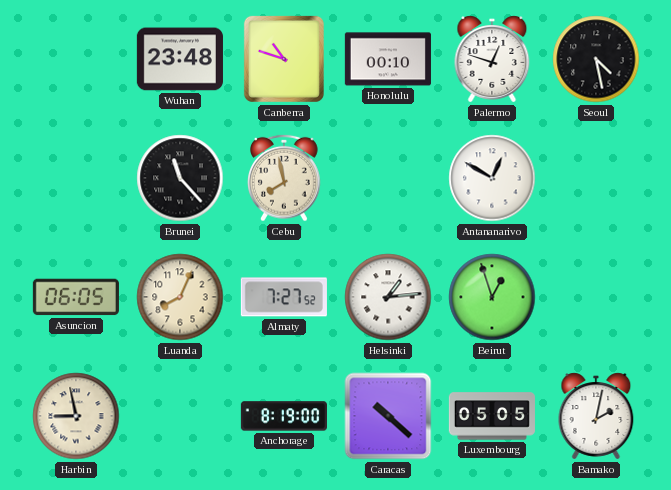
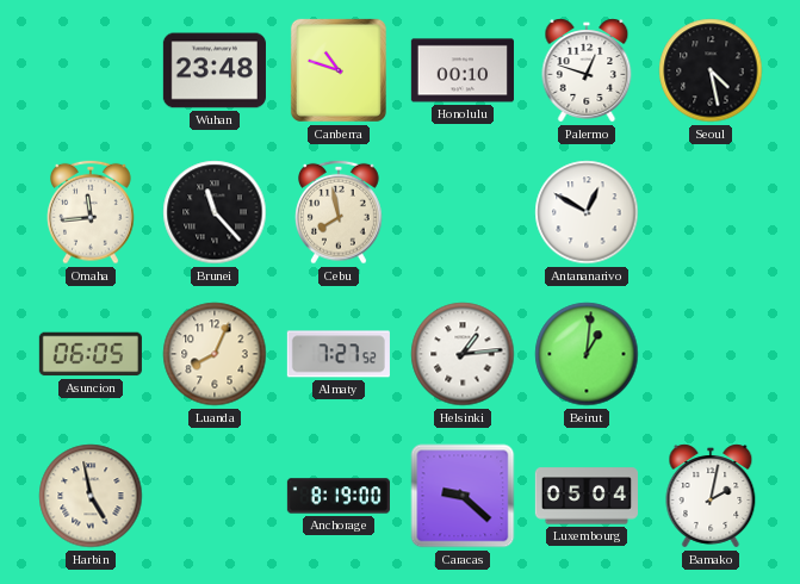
Omaha: none -> 11:44 (92, 212)
Beirut: 12:57 -> 1:01 (587, 354)
Harbin: 8:58 -> 4:58 (91, 496)
Caracas: 10:22 -> 9:22 (463, 496)
Luxembourg: 05:05 -> 05:04 (587, 496)
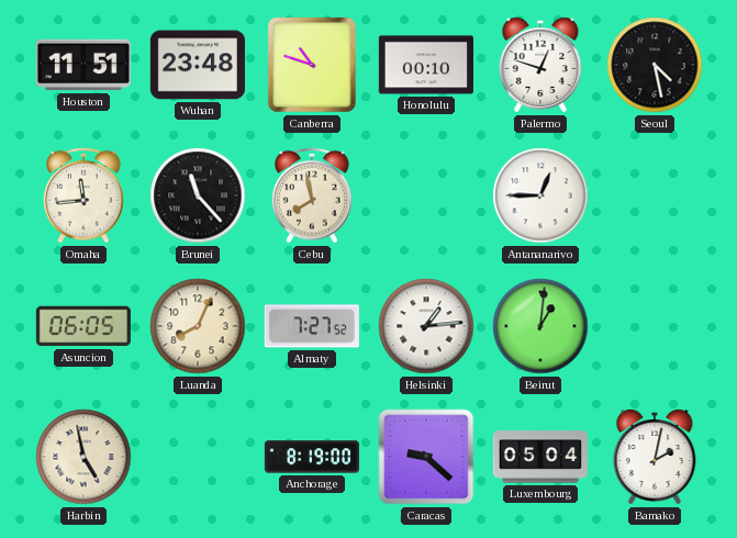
Houston: none -> 11:51 (83, 65)
Antananarivo: 12:50 -> 12:45 (540, 195)
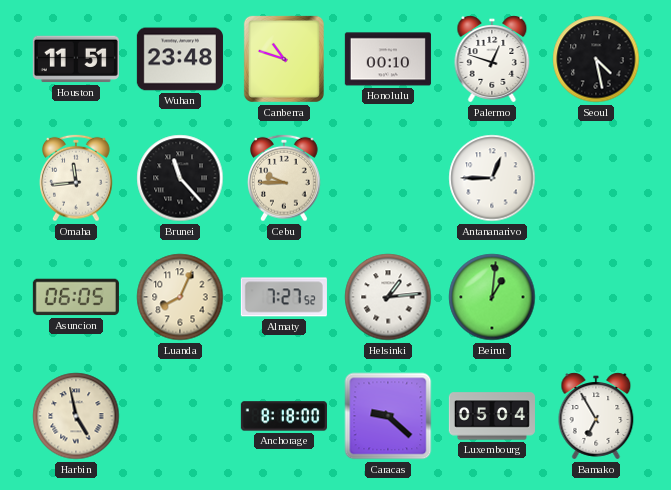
Cebu: 7:58 -> 9:45 (285, 178)
Anchorage: 8:19 -> 8:18 (284, 416)
Bamako: 2:02 -> 6:55 (596, 416)
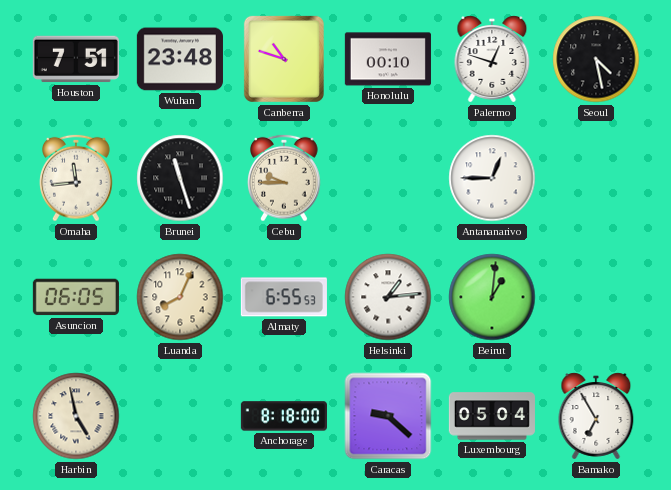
Houston: 11:51 -> 7:51 (76, 59)
Brunei: 11:23 -> 11:27 (180, 178)
Almaty: 7:27 -> 6:55 (284, 297)
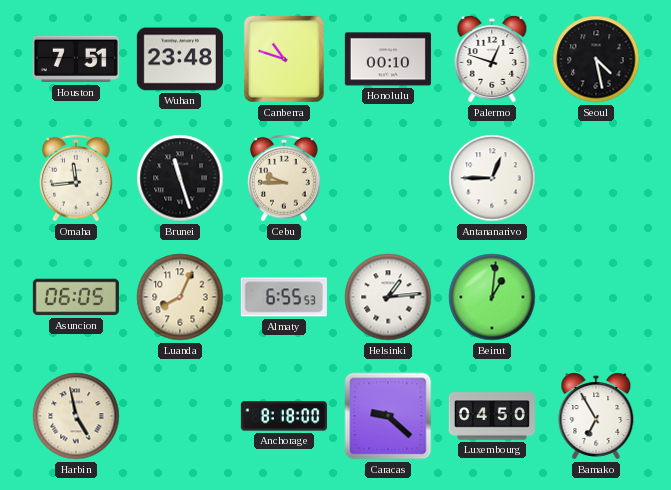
Luxembourg: 05:04 -> 04:50 (492, 416)
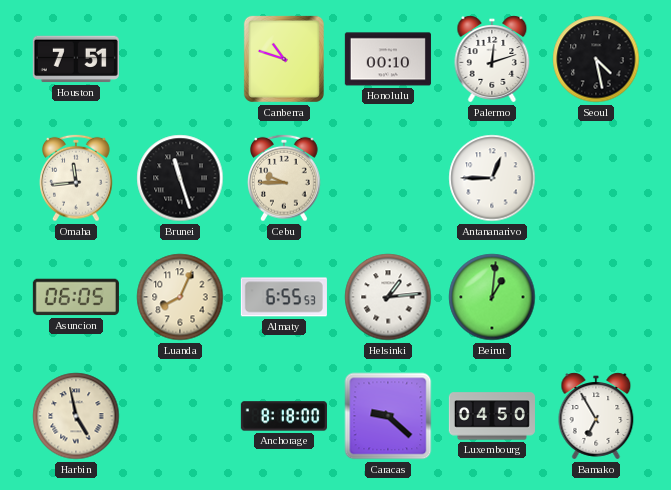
Wuhan: 23:48 -> none (180, 59)
Palermo: 12:48 -> 12:12 (492, 59)
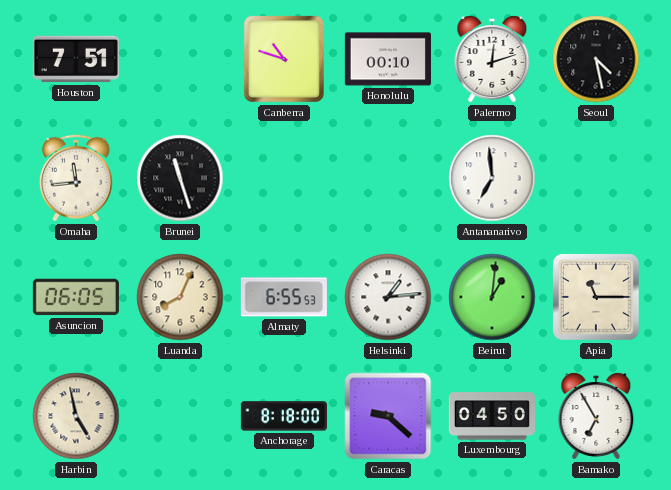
Cebu: 9:45 -> none (285, 178)
Antananarivo: 12:45 -> 6:59 (492, 178)
Apia: none -> 11:15 (596, 297)
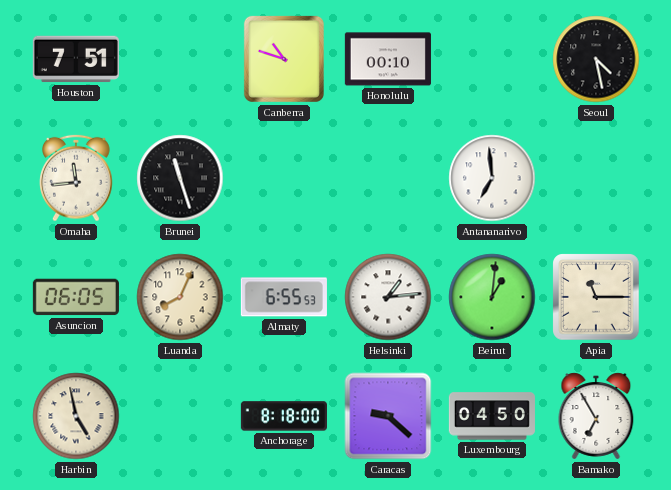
Palermo: 12:12 -> none (492, 59)
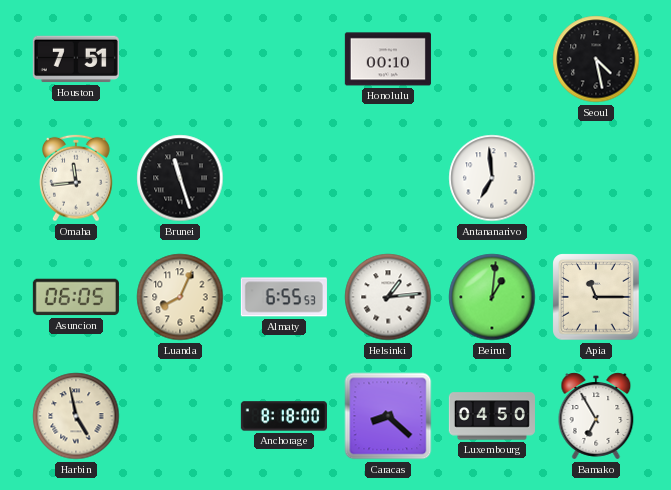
Canberra: 10:48 -> none (284, 59)
Caracas: 9:22 -> 8:22 (388, 416)
